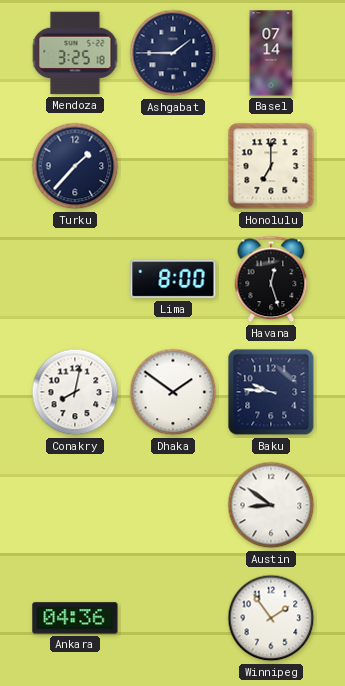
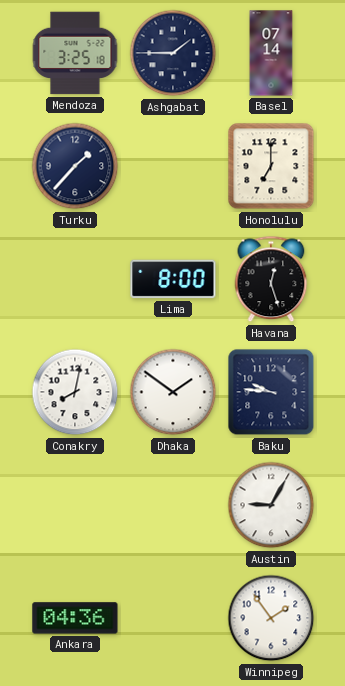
Austin: 8:51 -> 9:05 (271, 505)
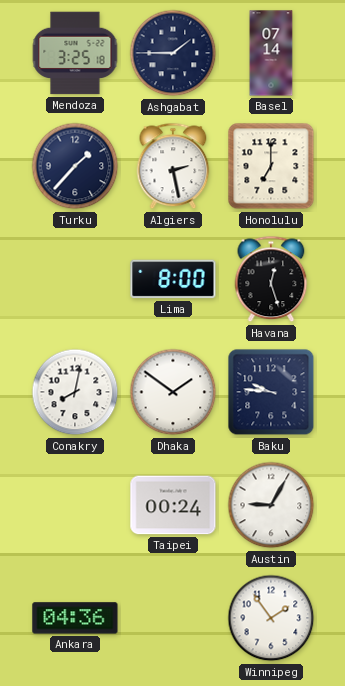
Algiers: none -> 2:28 (173, 166)
Taipei: none -> 00:24 (173, 505)
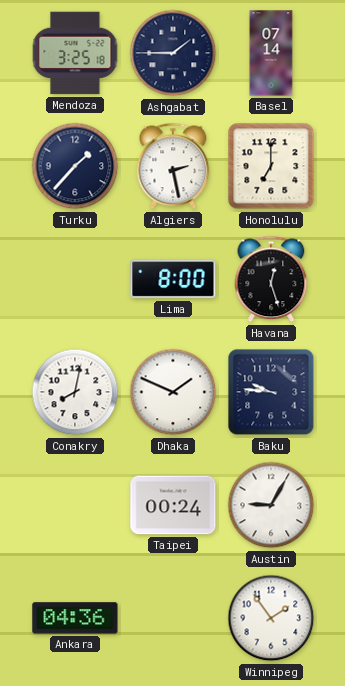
Dhaka: 1:51 -> 1:49 (173, 392)
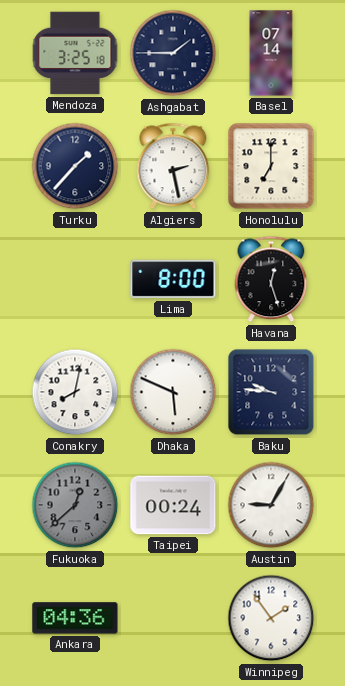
Dhaka: 1:49 -> 5:49 (173, 392)
Fukuoka: none -> 12:38 (75, 505)
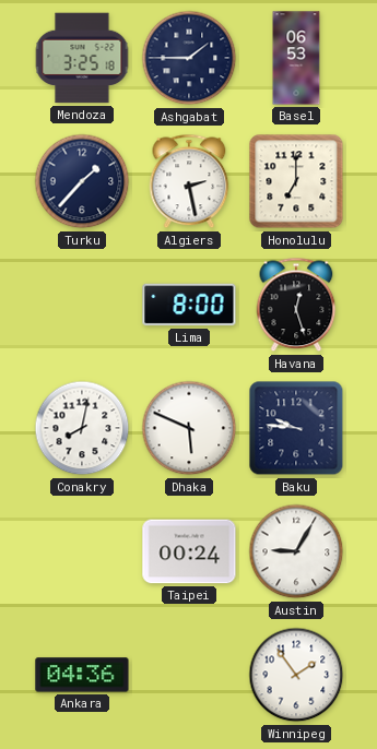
Basel: 07:14 -> 06:53 (296, 58)
Fukuoka: 12:38 -> none (75, 505)
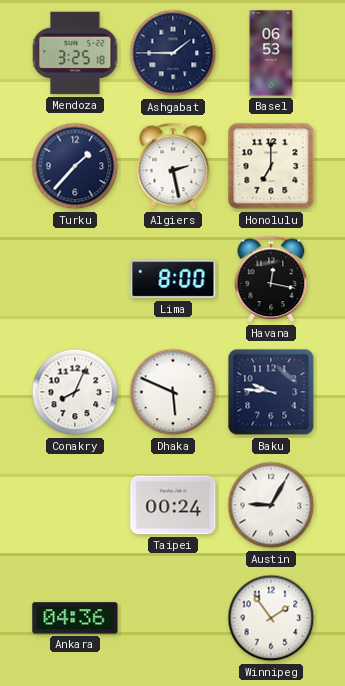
Havana: 12:27 -> 12:17 (271, 279)
Conakry: 8:02 -> 8:04 (75, 392)
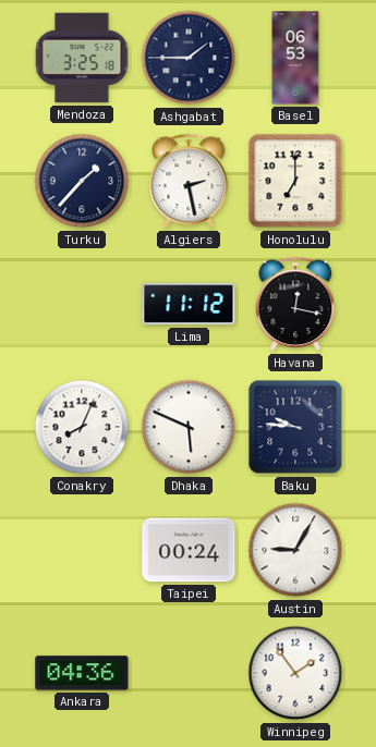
Lima: 8:00 -> 11:12 (189, 304)
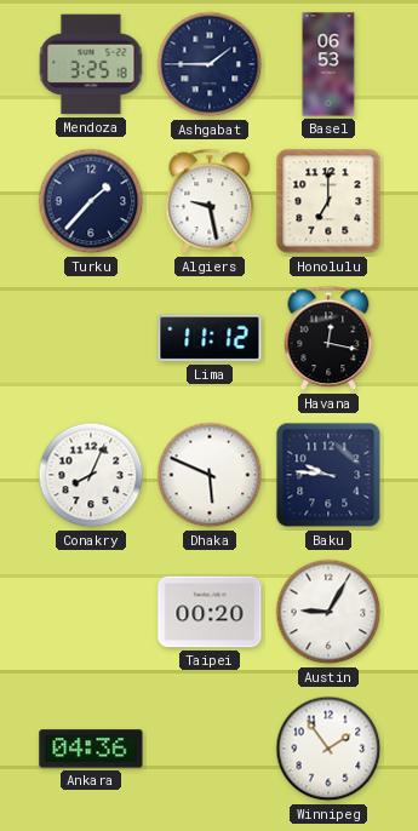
Algiers: 2:28 -> 9:28 (210, 201)
Taipei: 00:24 -> 00:20 (210, 612)
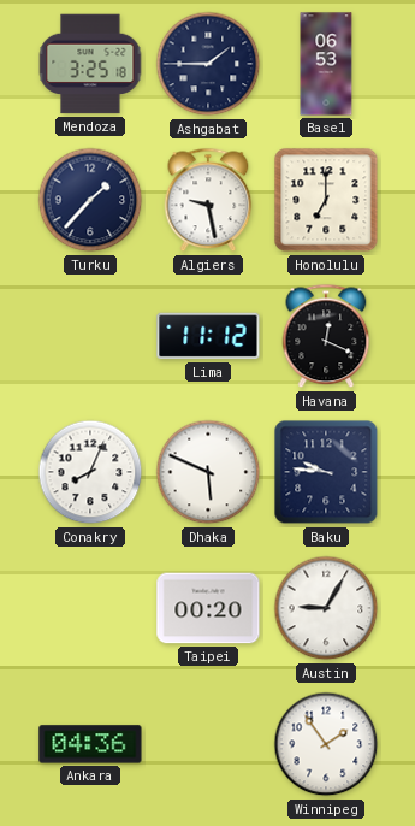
Havana: 12:17 -> 12:19 (326, 336)
